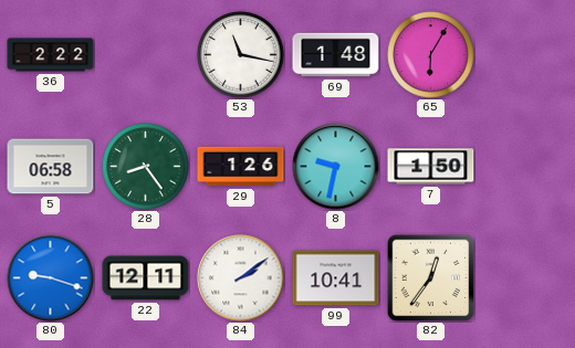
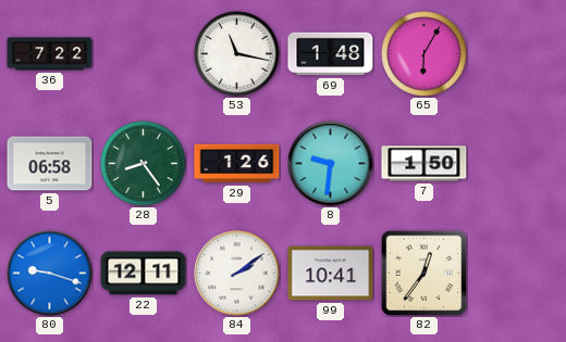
36: 2:22 -> 7:22 (50, 54)
8: 9:32 -> 9:31 (331, 164)
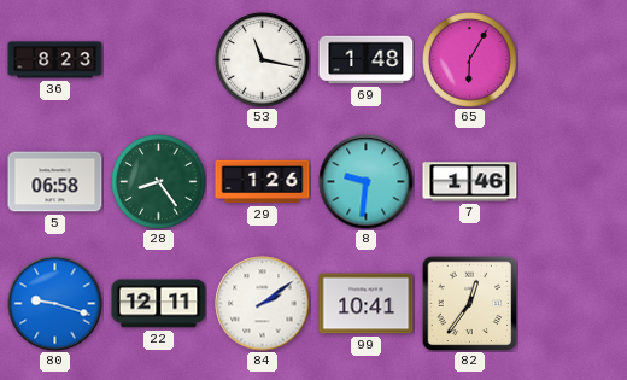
36: 7:22 -> 8:23 (55, 60)
7: 1:50 -> 1:46 (470, 182)
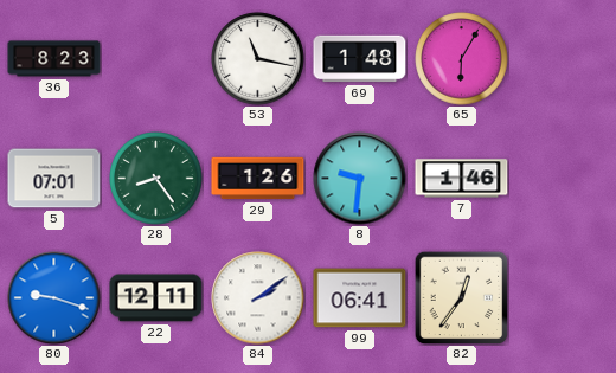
5: 06:58 -> 07:01 (54, 179)
99: 10:41 -> 06:41 (360, 298)
